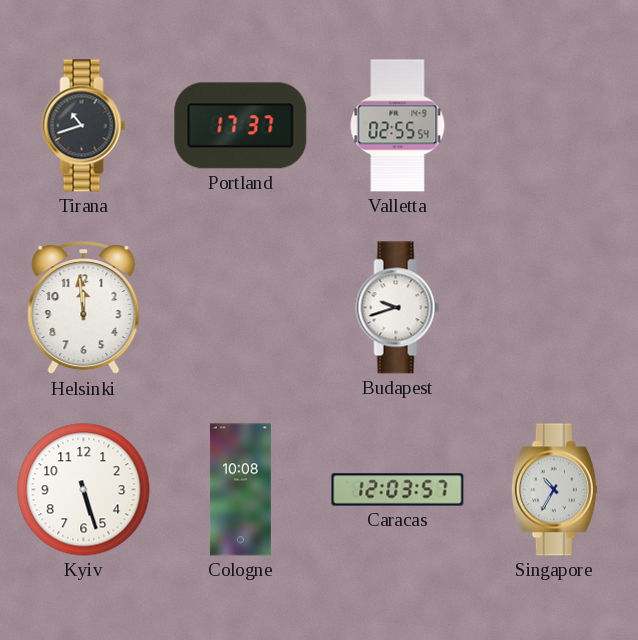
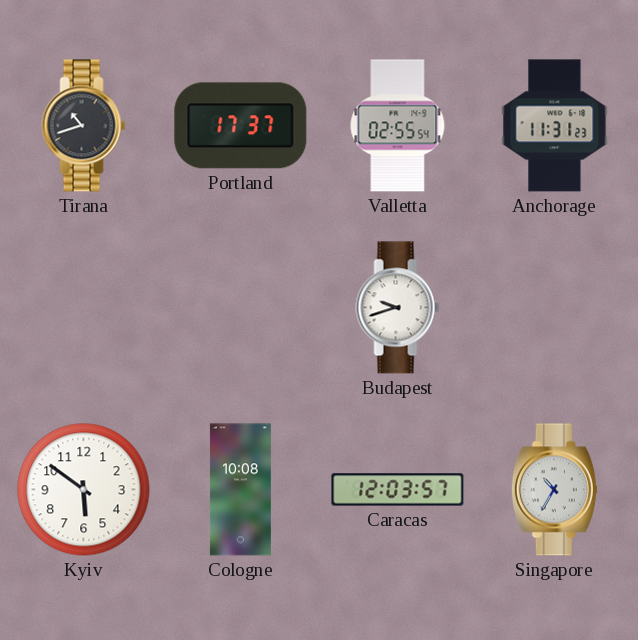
Anchorage: none -> 11:31 (555, 126)
Helsinki: 11:59 -> none (84, 308)
Kyiv: 5:27 -> 5:51 (84, 490)
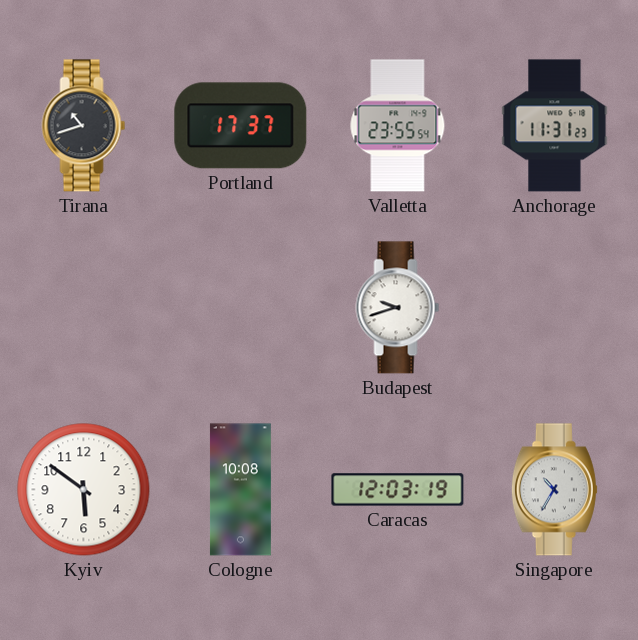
Valletta: 02:55 -> 23:55 (398, 126)
Caracas: 12:03:57 -> 12:03:19 (398, 490)
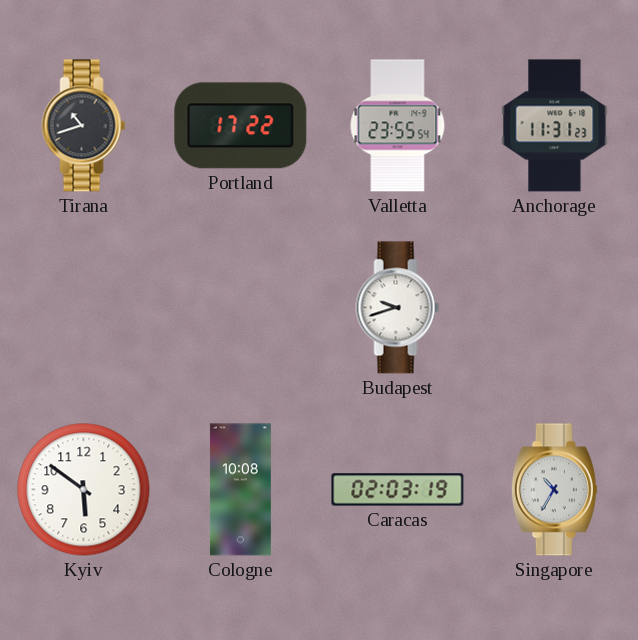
Portland: 17:37 -> 17:22 (241, 126)
Caracas: 12:03 -> 02:03 (398, 490)
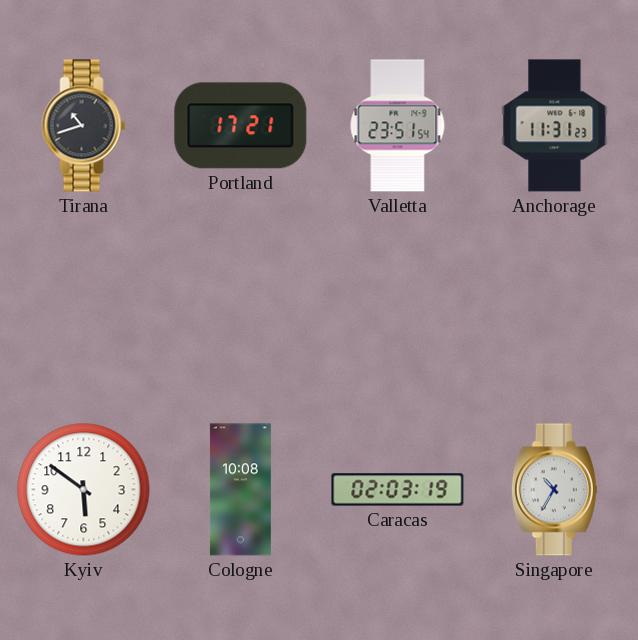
Portland: 17:22 -> 17:21 (241, 126)
Valletta: 23:55 -> 23:51 (398, 126)
Budapest: 9:42 -> none (398, 308)
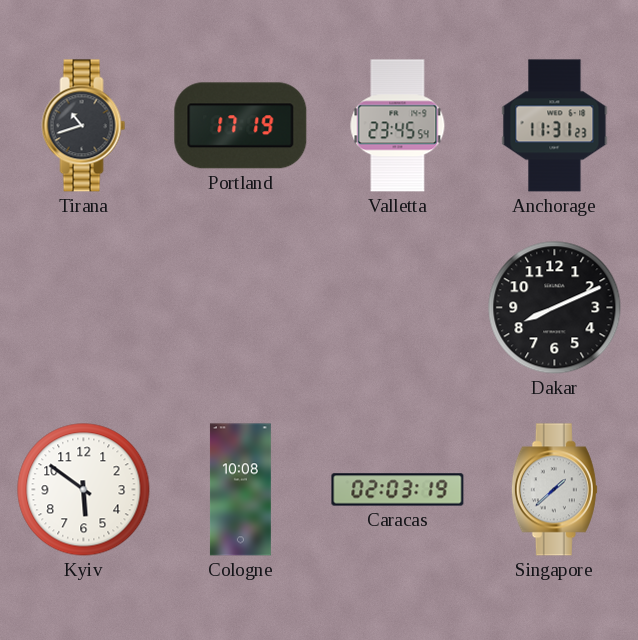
Portland: 17:21 -> 17:19 (241, 126)
Valletta: 23:51 -> 23:45 (398, 126)
Dakar: none -> 8:11 (555, 308)
Singapore: 10:35 -> 1:38 (554, 490)
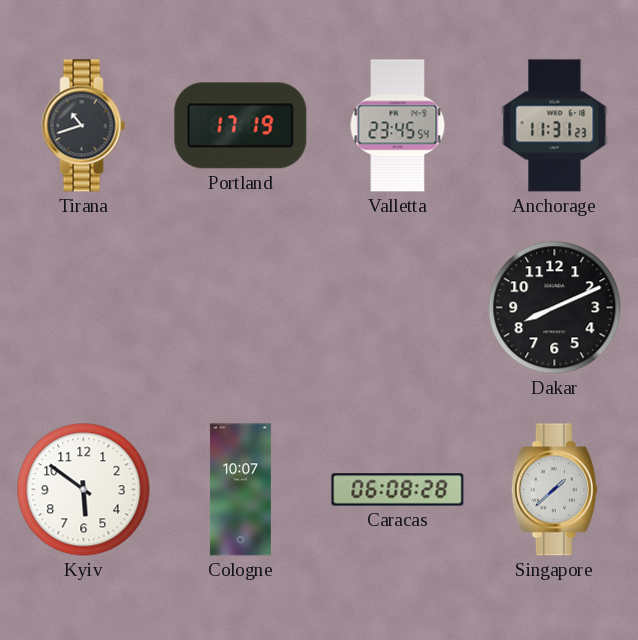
Cologne: 10:08 -> 10:07 (240, 490)
Caracas: 02:03 -> 06:08 (398, 490)
